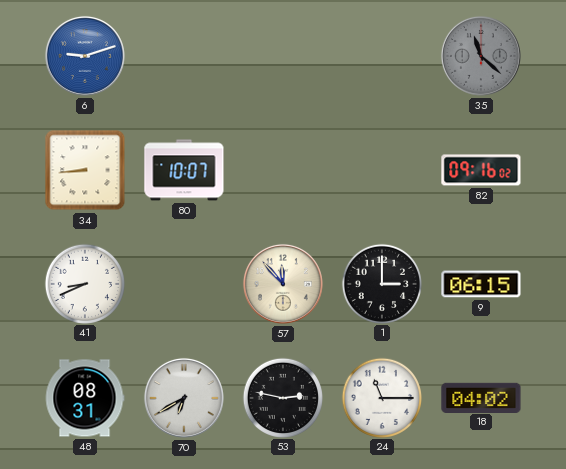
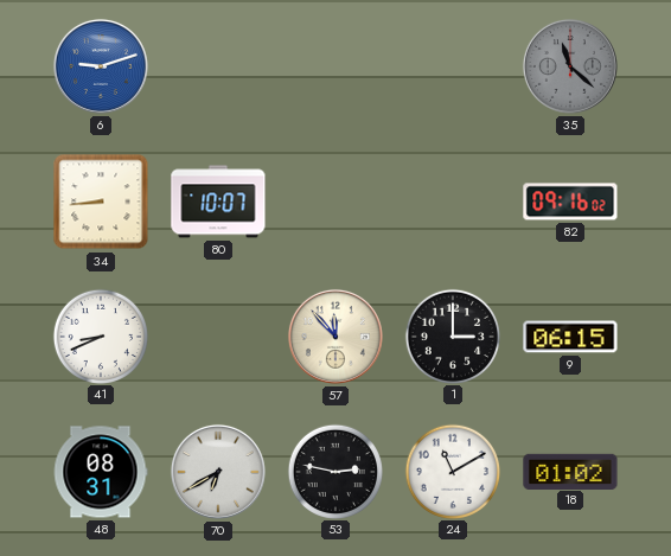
24: 11:15 -> 11:10 (452, 471)
18: 04:02 -> 01:02 (570, 471)
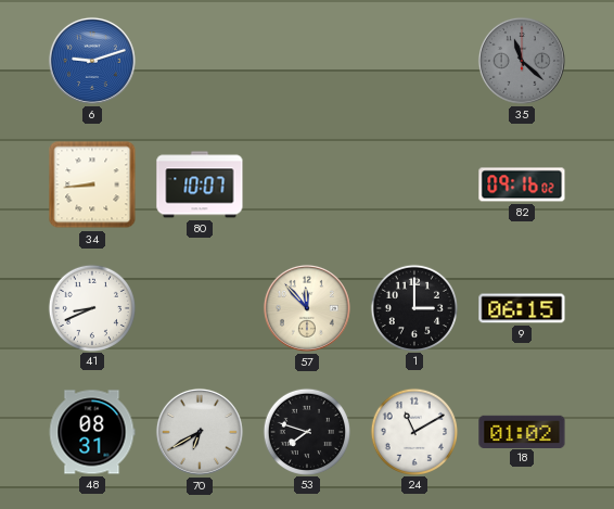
53: 2:47 -> 7:48 (306, 431)
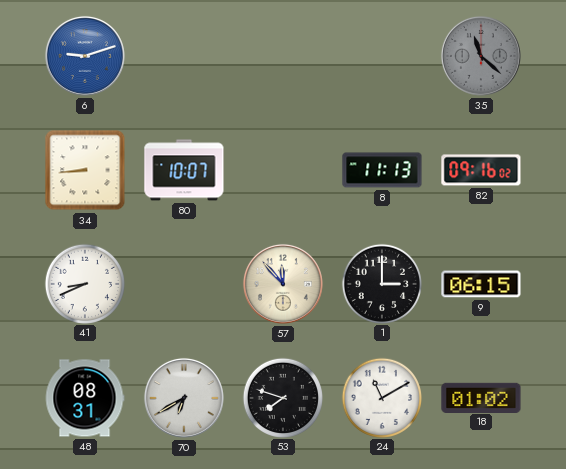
8: none -> 11:13 (382, 170)
